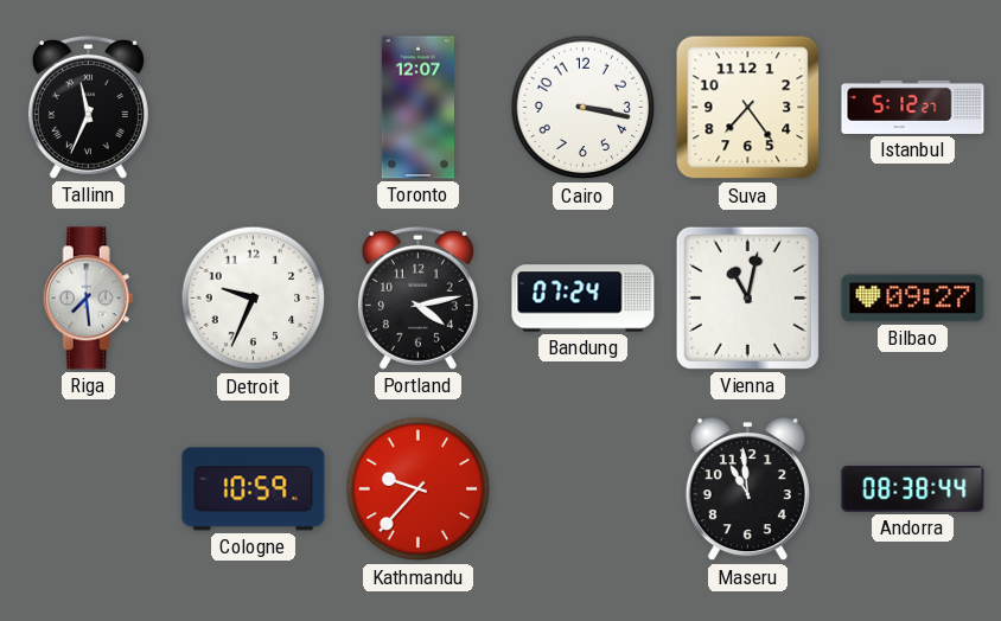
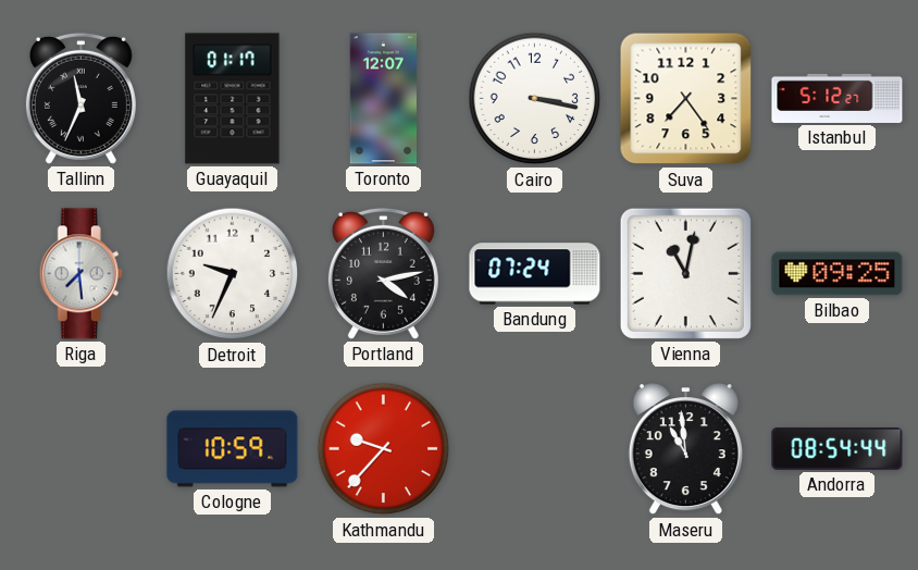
Guayaquil: none -> 01:17 (233, 99)
Bilbao: 09:27 -> 09:25 (838, 274)
Andorra: 08:38 -> 08:54 (838, 448)
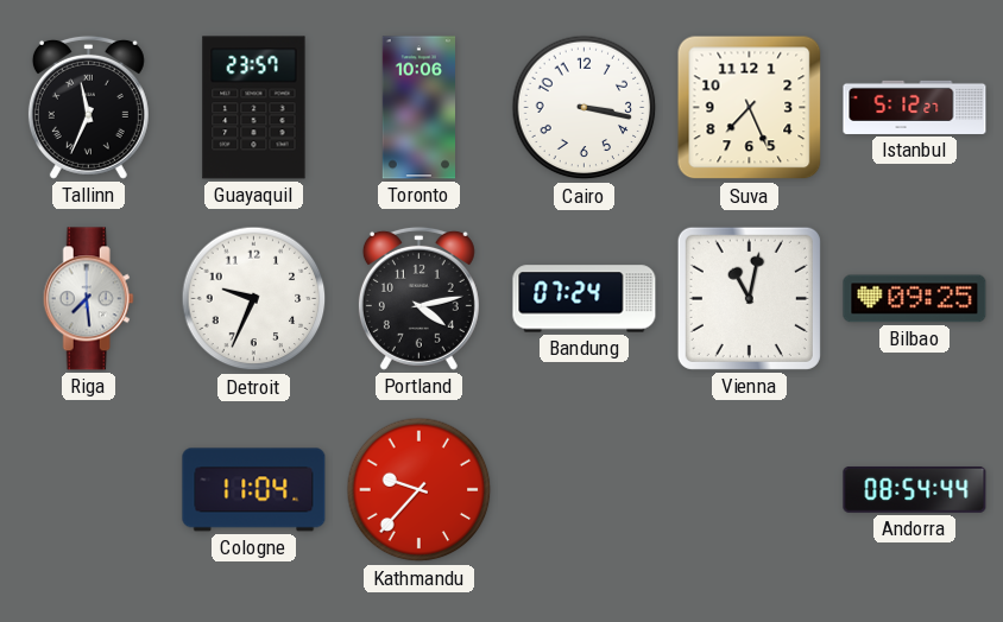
Guayaquil: 01:17 -> 23:57 (254, 108)
Toronto: 12:07 -> 10:06 (418, 108)
Suva: 7:24 -> 7:26 (750, 108)
Cologne: 10:59 -> 11:04 (254, 490)
Maseru: 10:59 -> none (685, 449)
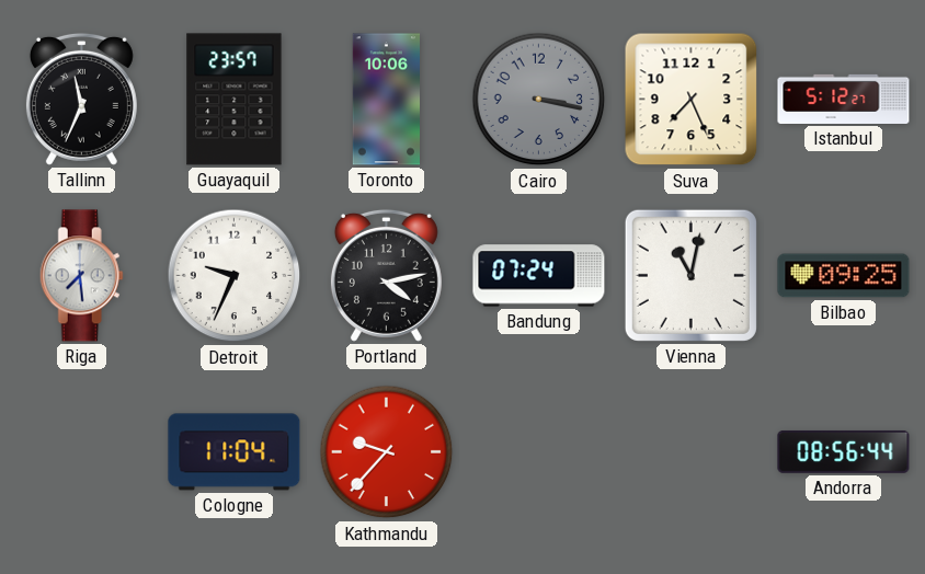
Cairo dial: white -> grey (539, 100)
Andorra: 08:54 -> 08:56 (844, 451)
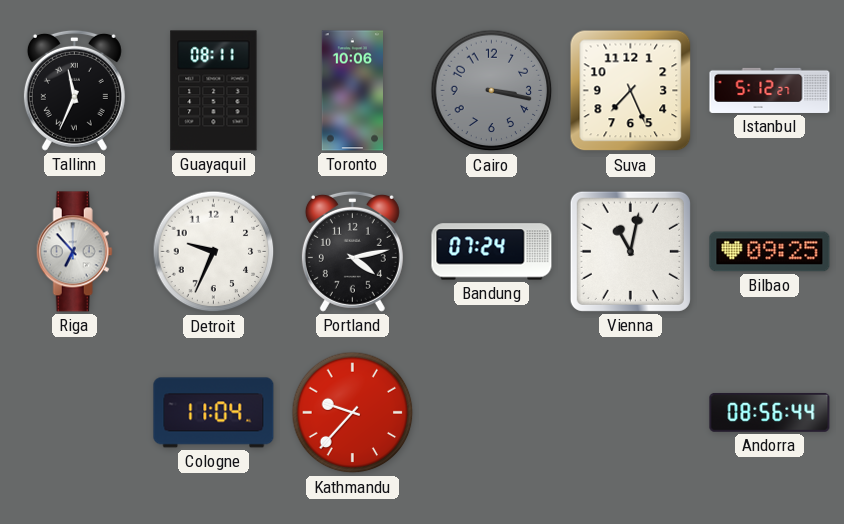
Guayaquil: 23:57 -> 08:11 (214, 91)
Riga: 7:29 -> 6:53 (74, 252)
